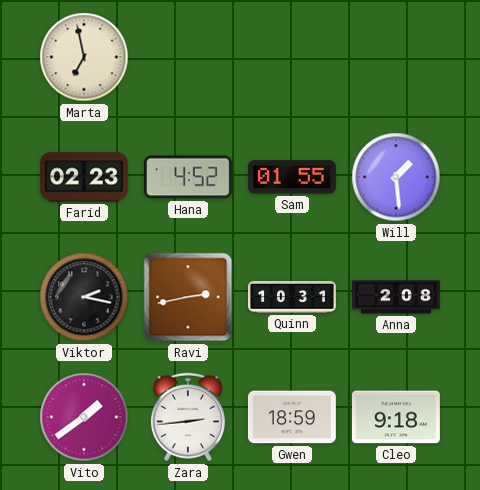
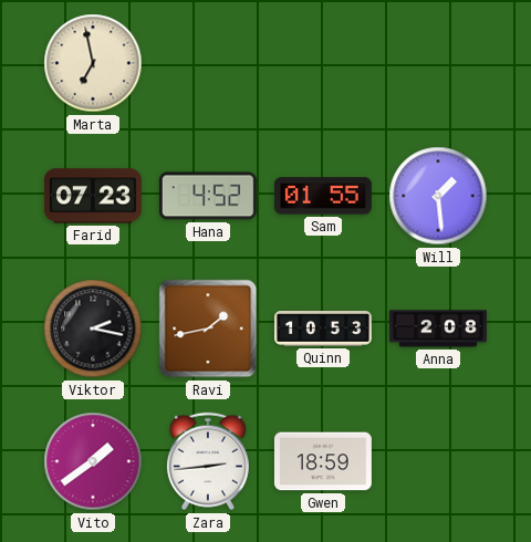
Farid: 02:23 -> 07:23 (93, 196)
Ravi: 2:43 -> 1:43 (208, 329)
Quinn: 10:31 -> 10:53 (324, 330)
Cleo: 9:18 -> none (396, 417)
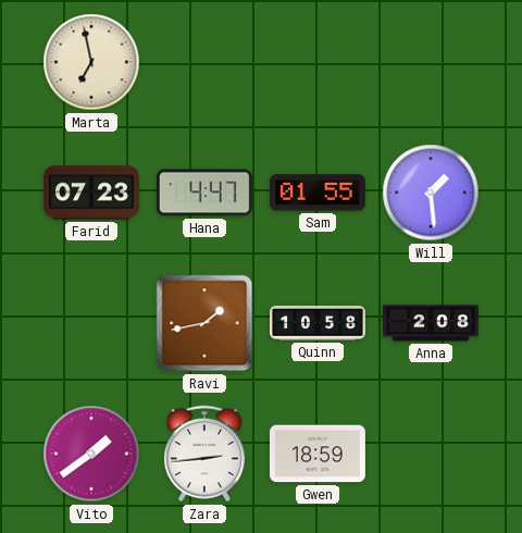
Hana: 4:52 -> 4:47 (204, 193)
Viktor: 2:17 -> none (93, 329)
Quinn: 10:53 -> 10:58 (319, 324)
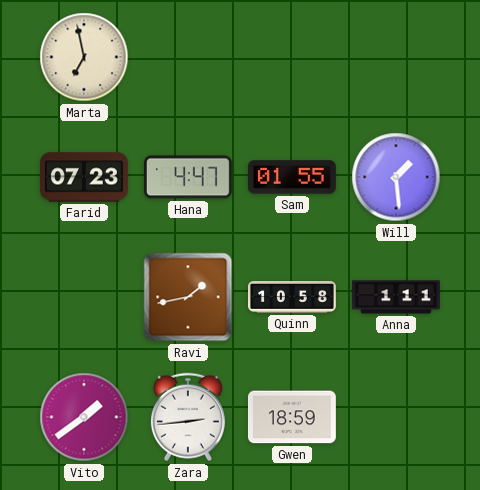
Anna: 2:08 -> 1:11 (396, 297)
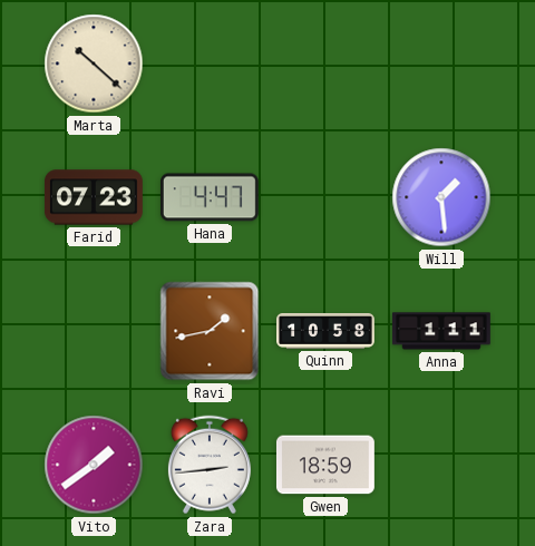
Marta: 6:58 -> 10:22 (94, 64)
Sam: 01:55 -> none (292, 177)
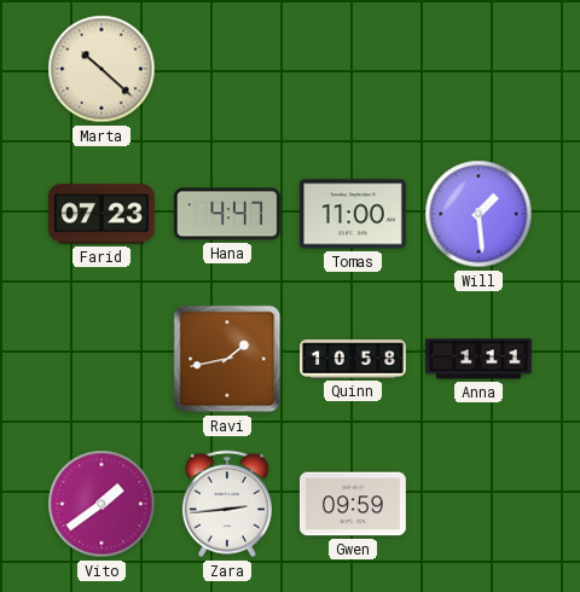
Tomas: none -> 11:00 (353, 214)
Gwen: 18:59 -> 09:59 (353, 504)
